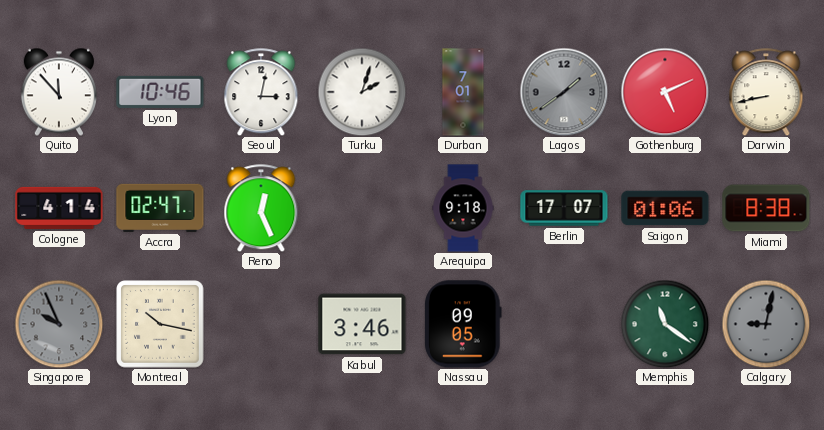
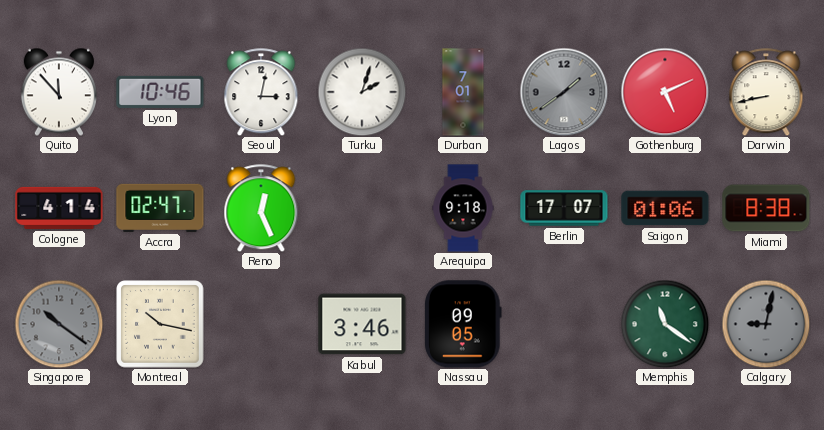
Singapore: 9:56 -> 10:21 (59, 324)
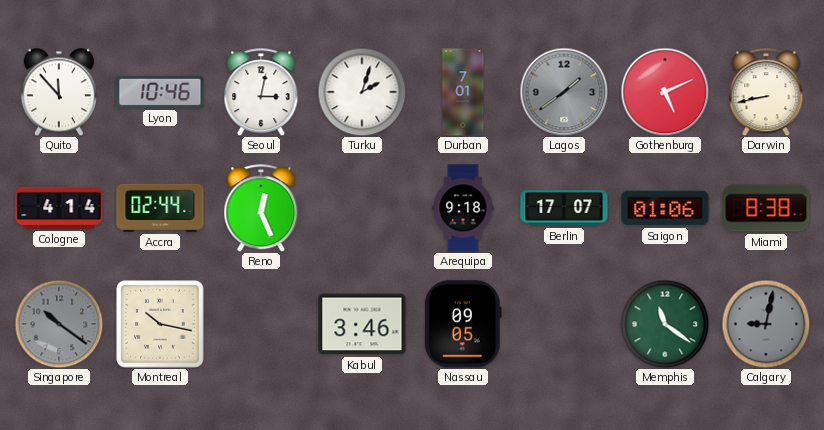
Accra: 02:47 -> 02:44 (160, 208)
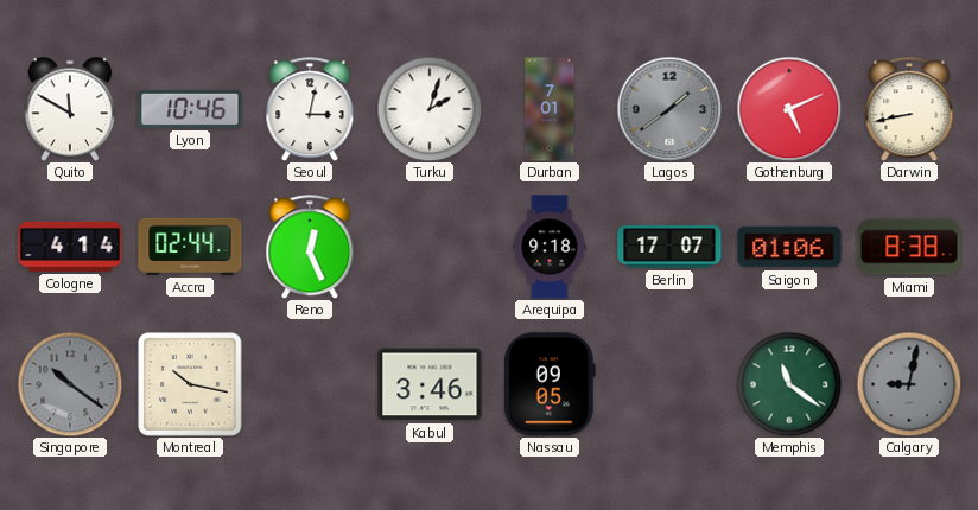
Quito: 11:53 -> 11:50 (70, 109)
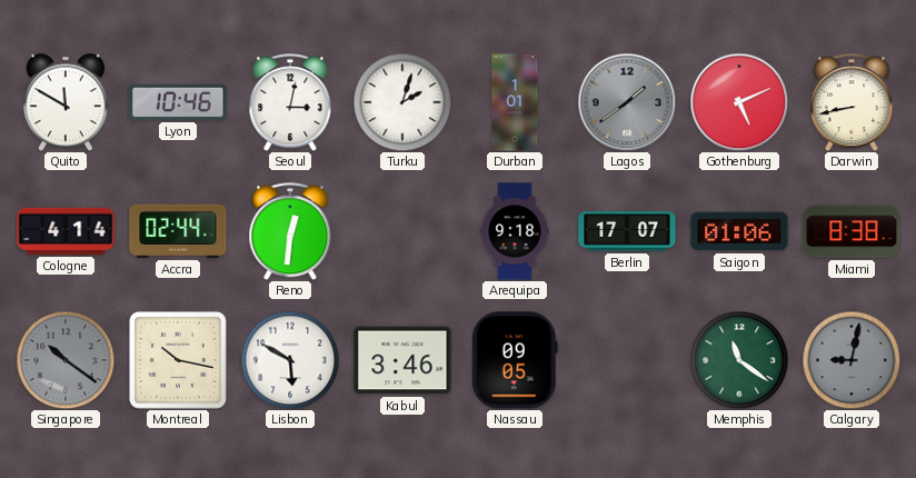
Durban: 7:01 -> 1:01 (515, 102)
Reno: 12:26 -> 12:31 (290, 231)
Lisbon: none -> 5:50 (290, 360)
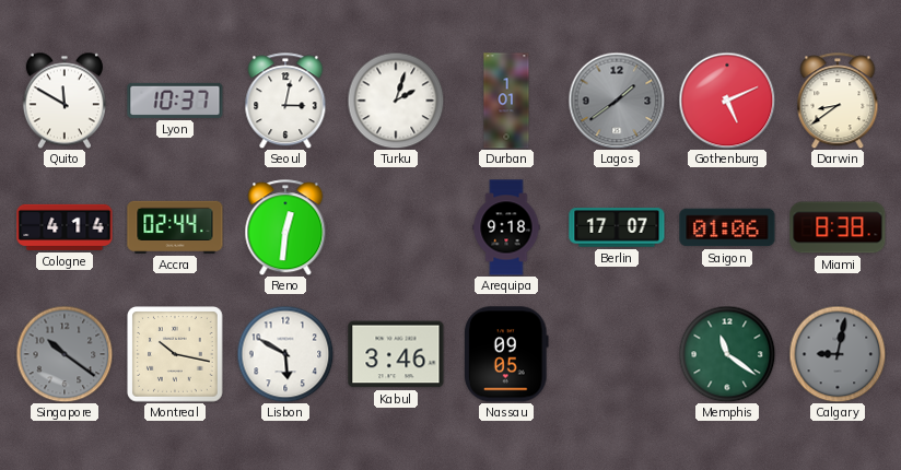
Lyon: 10:46 -> 10:37 (175, 101)
Darwin: 8:43 -> 8:39 (838, 101)
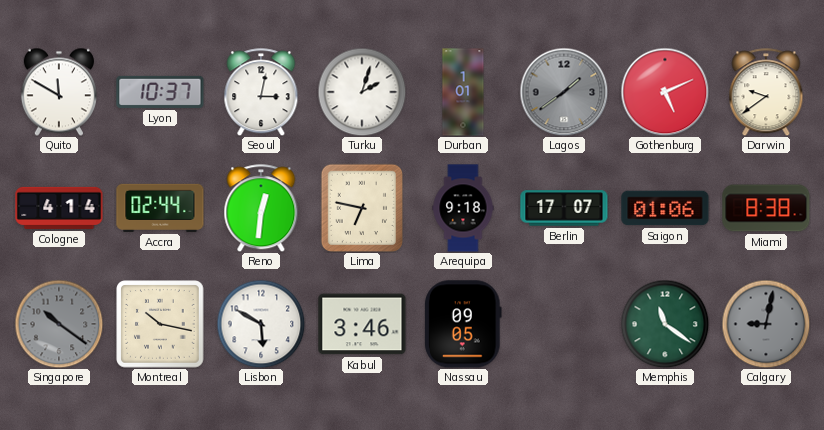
Darwin: 8:39 -> 9:39 (766, 92)
Lima: none -> 6:47 (361, 207)
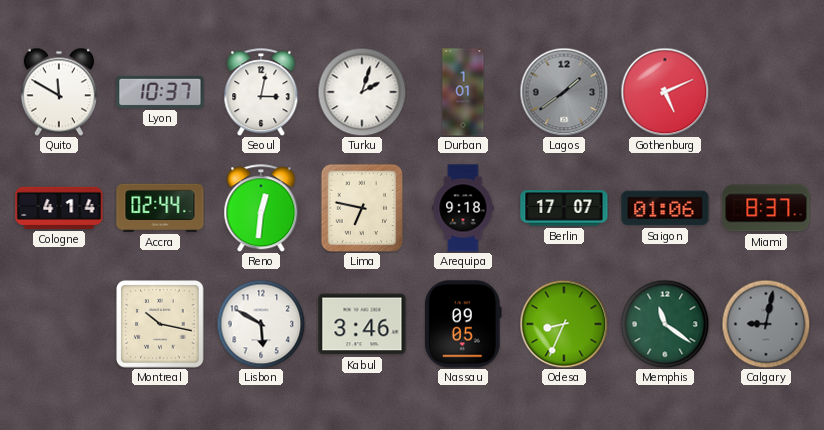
Darwin: 9:39 -> none (766, 92)
Miami: 8:38 -> 8:37 (766, 208)
Singapore: 10:21 -> none (59, 324)
Odesa: none -> 8:34 (564, 324)
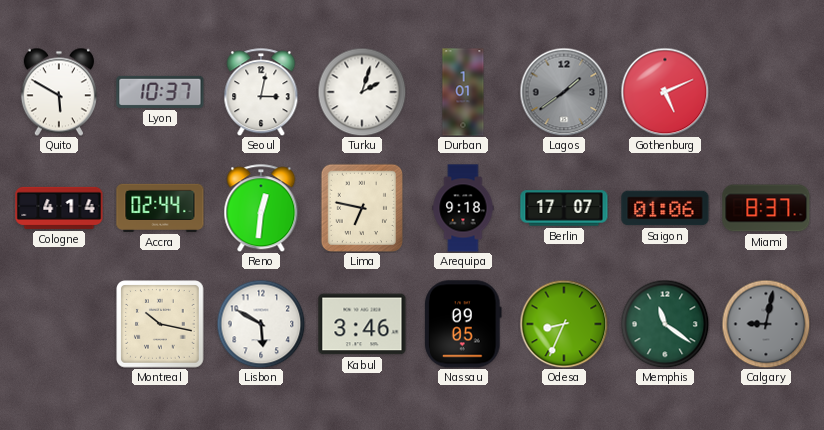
Quito: 11:50 -> 5:50 (59, 92)
